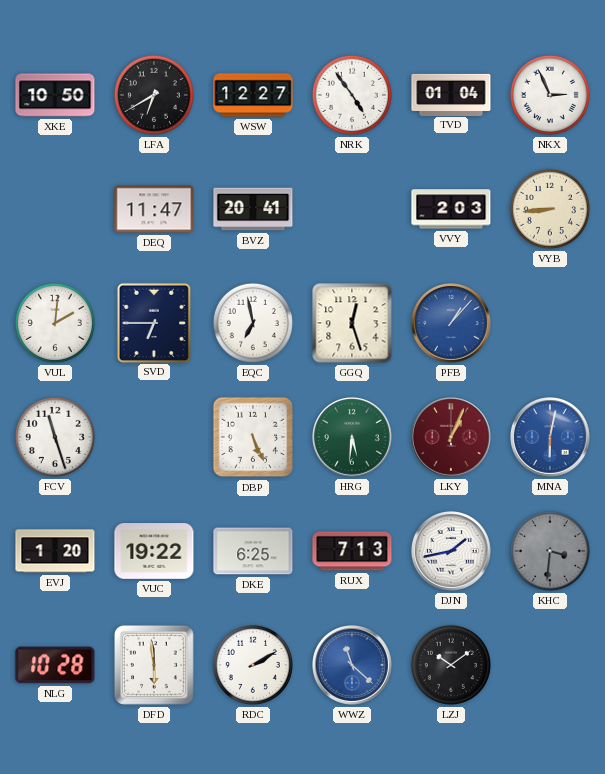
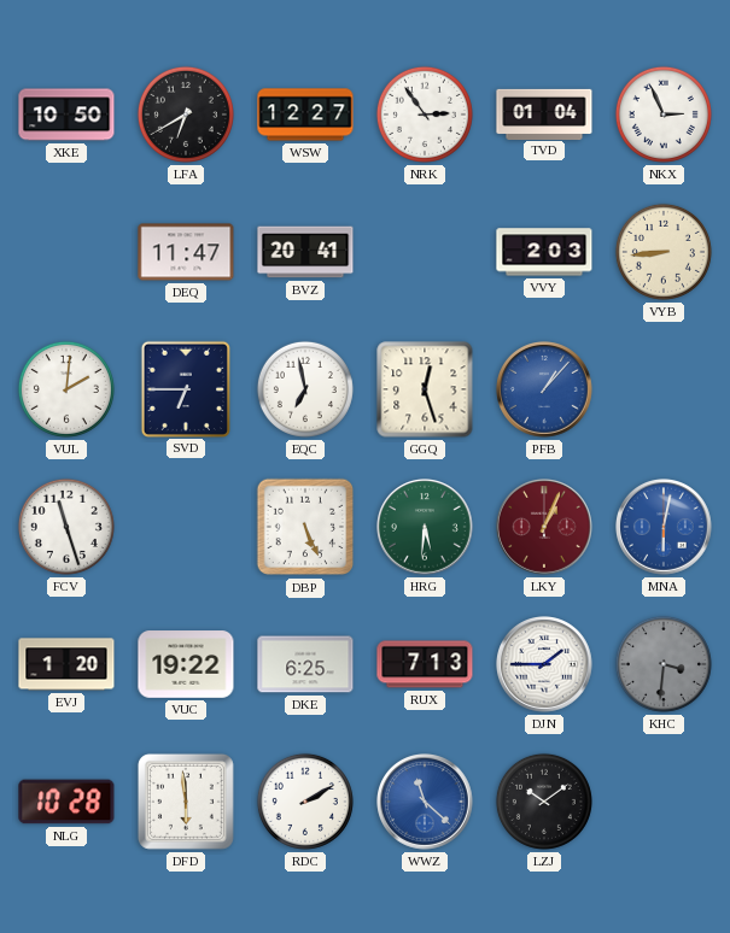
NRK: 4:54 -> 2:54 (425, 115)
DJN: 1:43 -> 1:45 (545, 665)
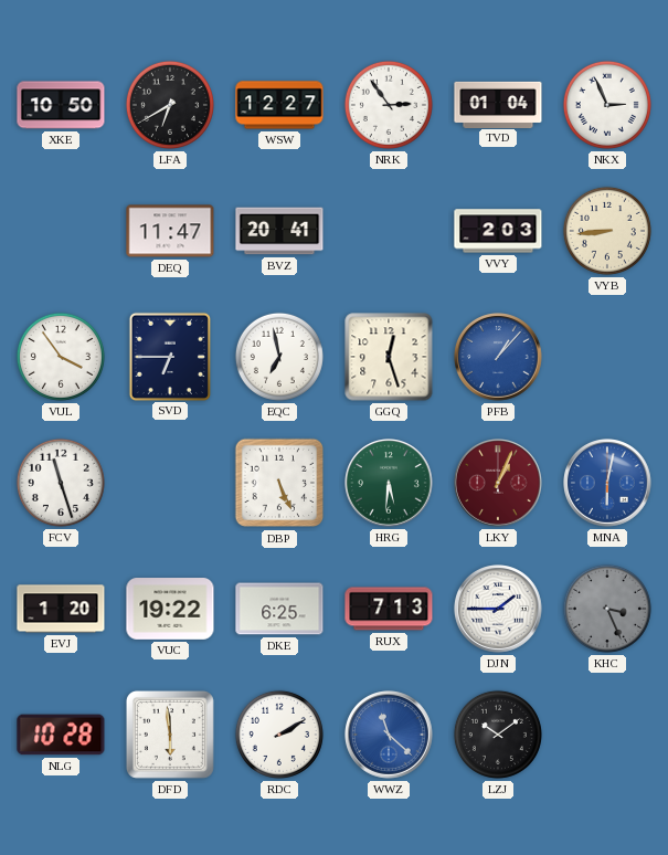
VUL: 2:01 -> 3:54 (61, 357)
KHC: 3:31 -> 3:26 (607, 609)
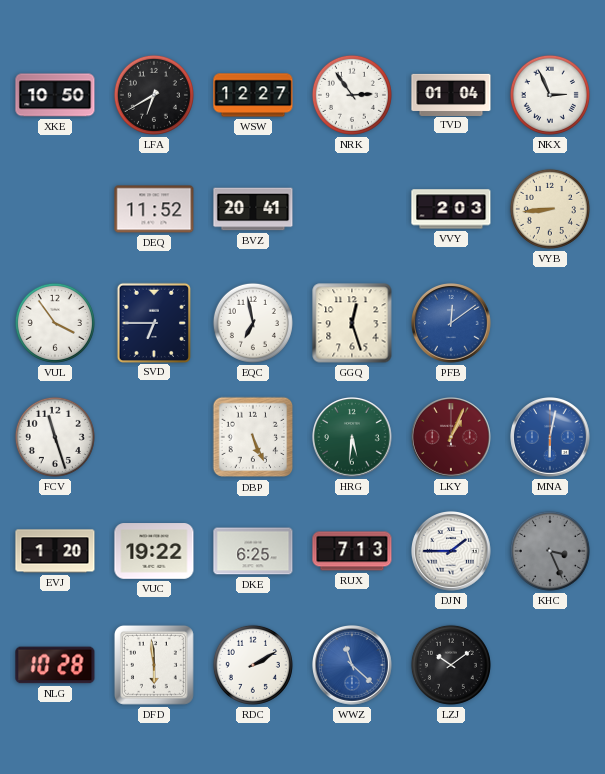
DEQ: 11:47 -> 11:52 (154, 209)
PFB: 1:07 -> 12:09 (452, 324)
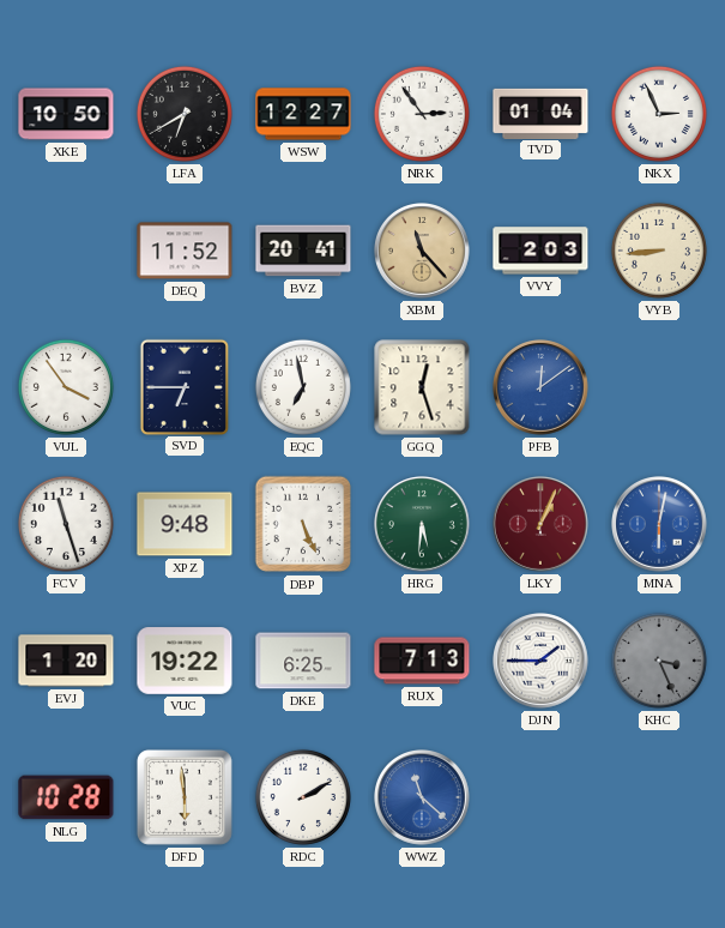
XBM: none -> 11:23 (423, 252)
XPZ: none -> 9:48 (185, 524)
LZJ: 10:09 -> none (451, 665)
